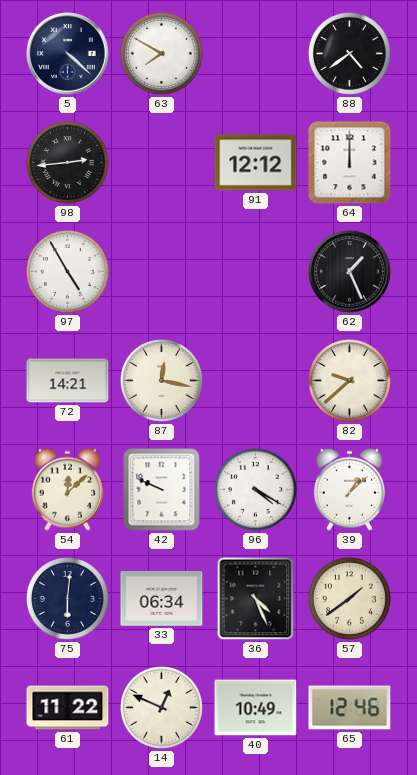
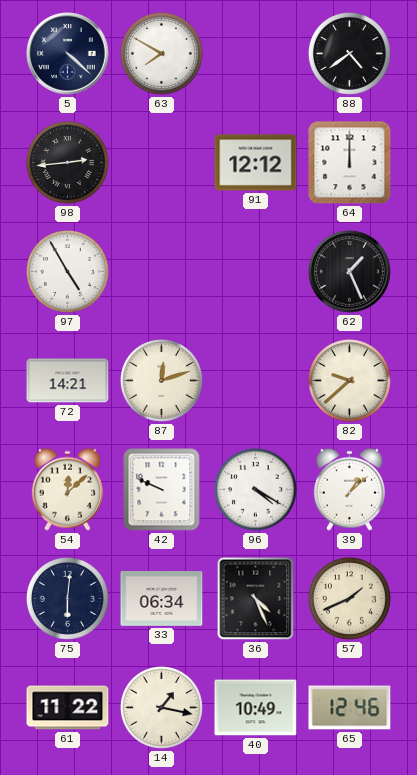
87: 12:17 -> 12:12 (161, 380)
57: 1:39 -> 1:41 (349, 598)
14: 12:49 -> 1:17 (161, 707)
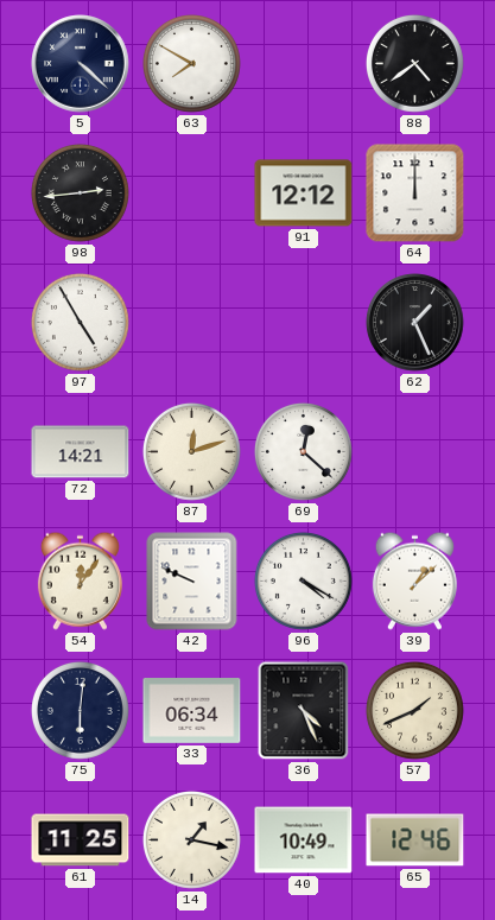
69: none -> 12:22 (303, 451)
82: 9:38 -> none (349, 380)
54: 12:08 -> 12:06 (80, 580)
61: 11:22 -> 11:25 (81, 840)
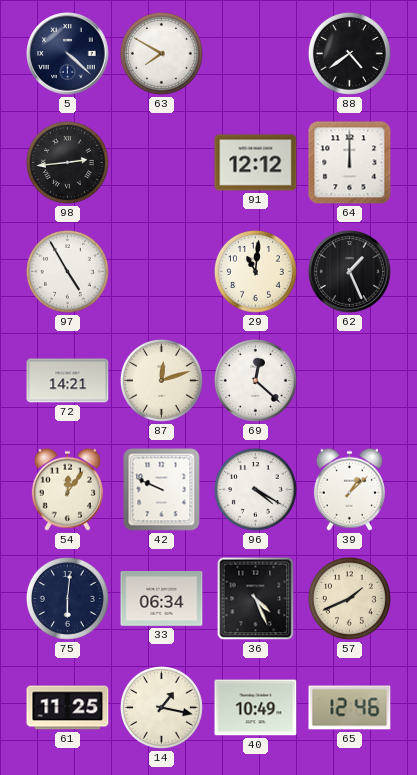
29: none -> 11:01 (255, 271)
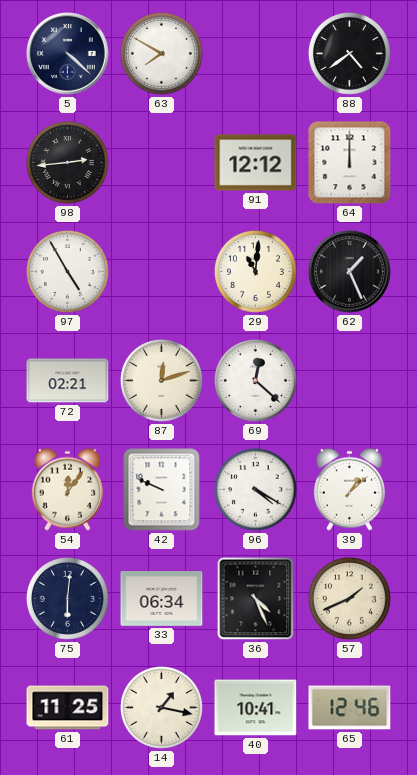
72: 14:21 -> 02:21 (68, 381)
40: 10:49 -> 10:41 (256, 708)
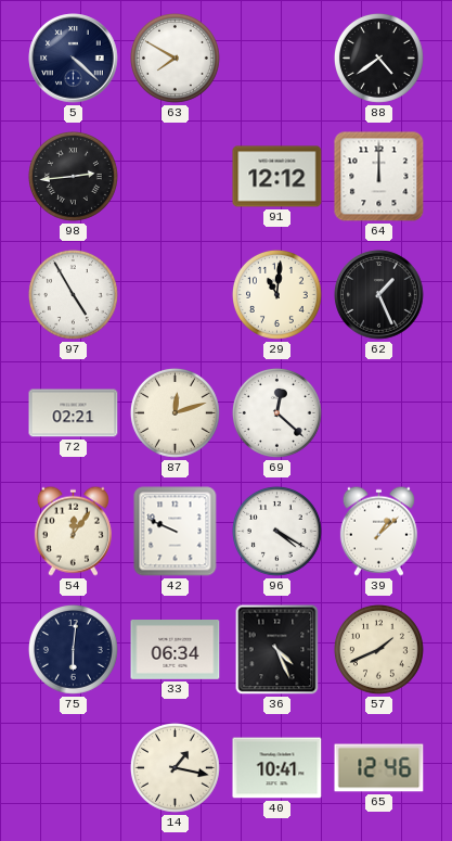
61: 11:25 -> none (68, 708)
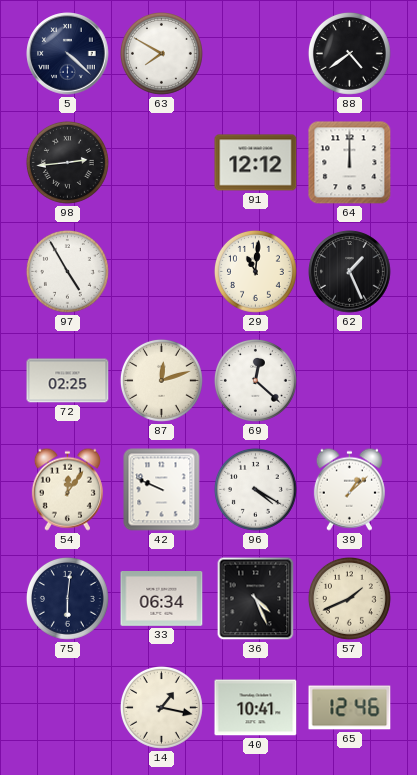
72: 02:21 -> 02:25 (68, 381)
